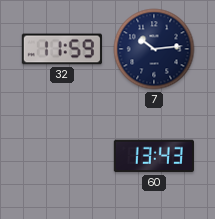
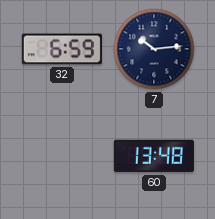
32: 11:59 -> 6:59 (61, 49)
60: 13:43 -> 13:48 (154, 156)
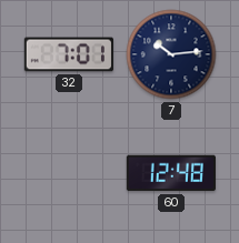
32: 6:59 -> 7:01 (68, 54)
60: 13:48 -> 12:48 (171, 173)
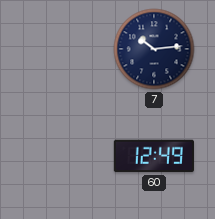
32: 7:01 -> none (68, 54)
60: 12:48 -> 12:49 (154, 156)
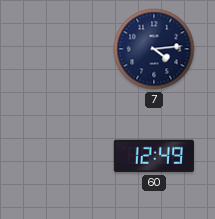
7: 10:14 -> 4:14 (154, 49)
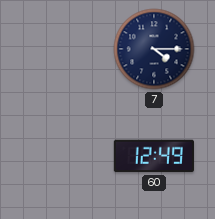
7: 4:14 -> 4:15 (154, 49)
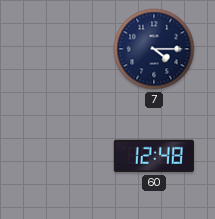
60: 12:49 -> 12:48 (154, 156)
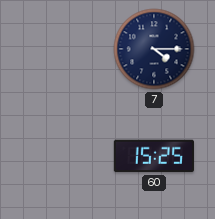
60: 12:48 -> 15:25 (154, 156)
